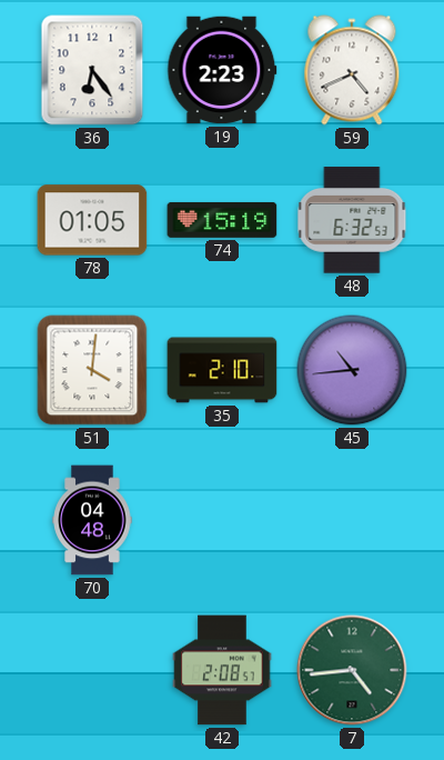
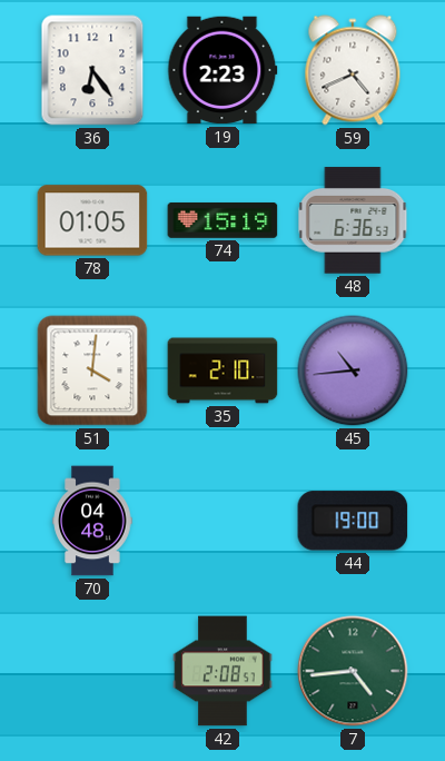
48: 6:32 -> 6:36 (353, 220)
44: none -> 19:00 (353, 521)
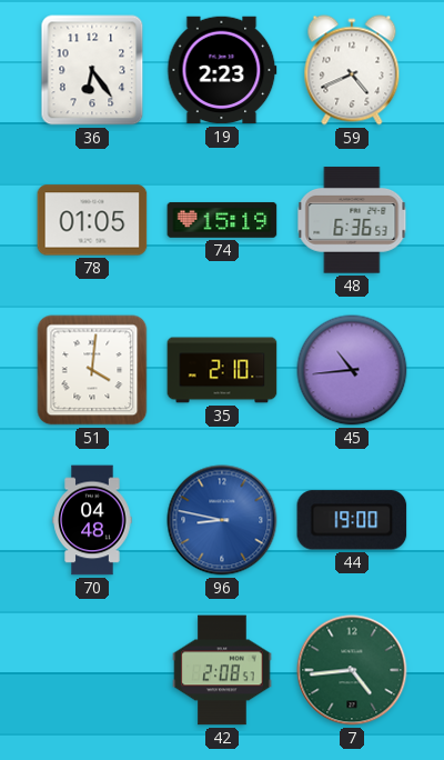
96: none -> 8:47 (222, 520)
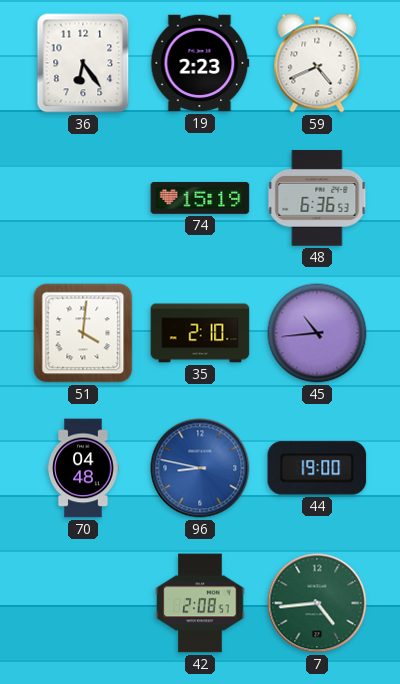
78: 01:05 -> none (92, 220)
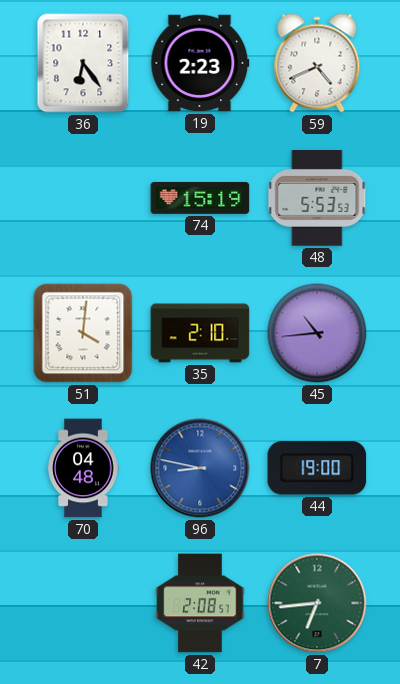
48: 6:36 -> 5:53 (317, 198)
7: 4:44 -> 6:44 (317, 603)
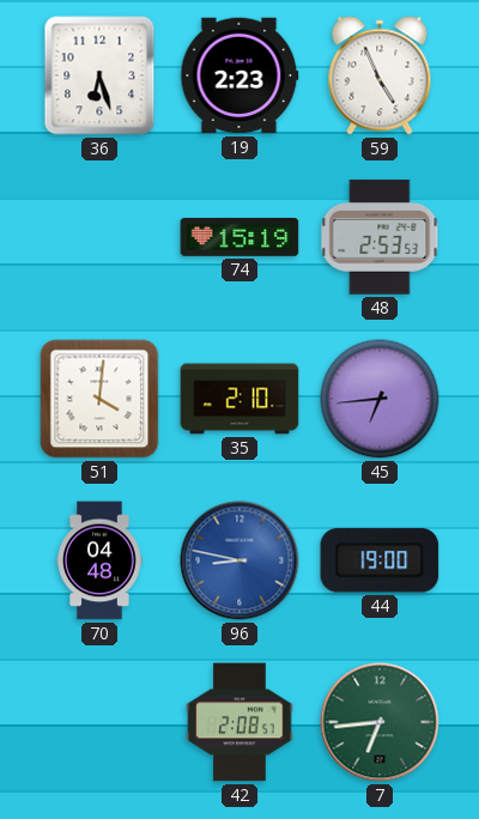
36: 6:24 -> 6:27 (99, 75)
59: 4:41 -> 4:56 (380, 75)
48: 5:53 -> 2:53 (380, 237)
45: 10:44 -> 6:44 (380, 399)
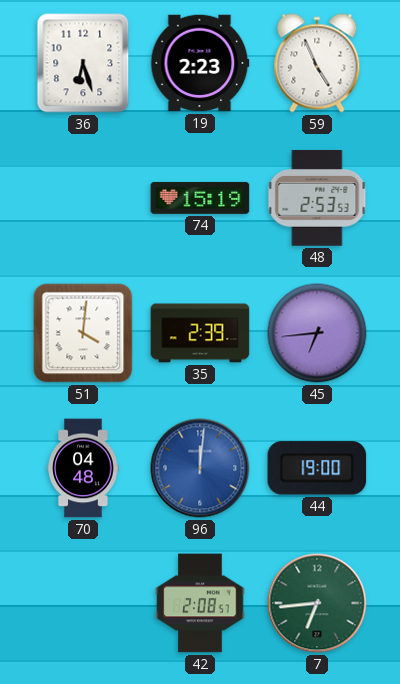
35: 2:10 -> 2:39 (200, 333)
96: 8:47 -> 12:01 (200, 468)
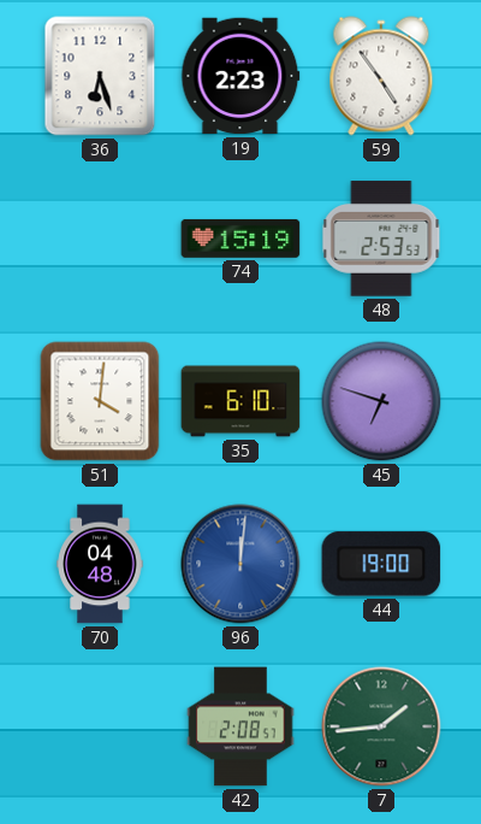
59: 4:56 -> 4:54 (381, 76)
35: 2:39 -> 6:10 (240, 401)
45: 6:44 -> 6:48 (381, 401)
7: 6:44 -> 1:44 (381, 726)
